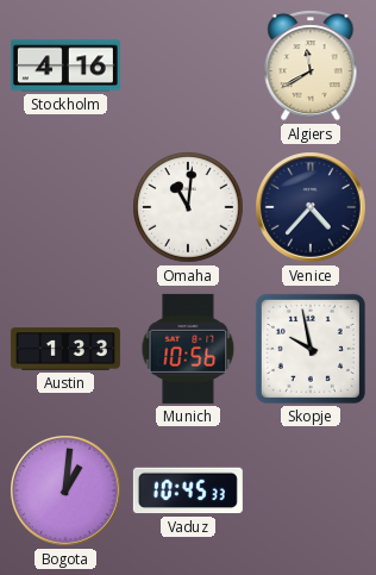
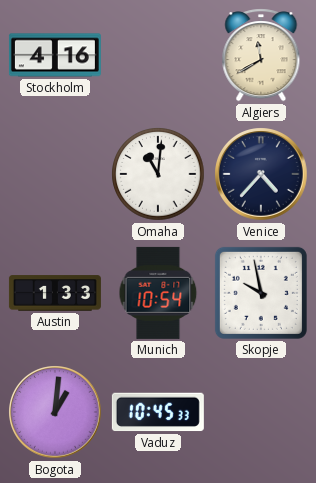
Munich: 10:56 -> 10:54 (158, 293)
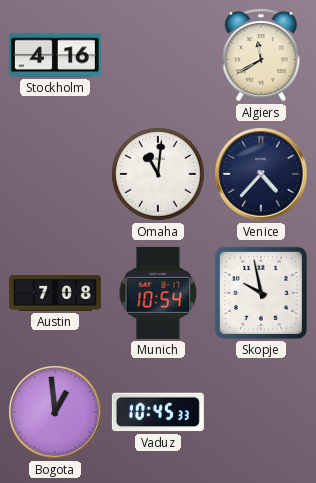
Austin: 1:33 -> 7:08 (55, 293)
Bogota: 1:01 -> 12:59 (55, 412)
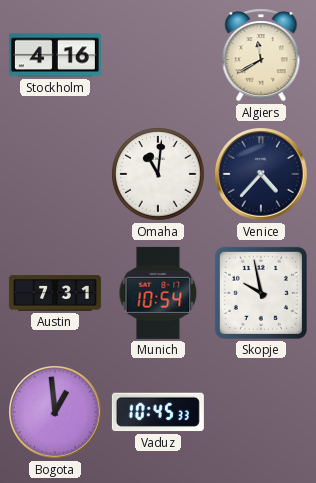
Austin: 7:08 -> 7:31 (55, 293)
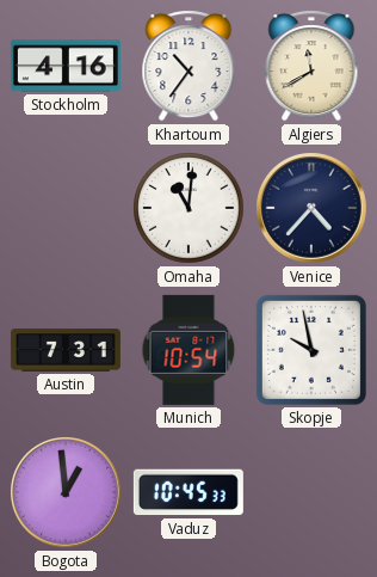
Khartoum: none -> 10:36 (188, 66)
